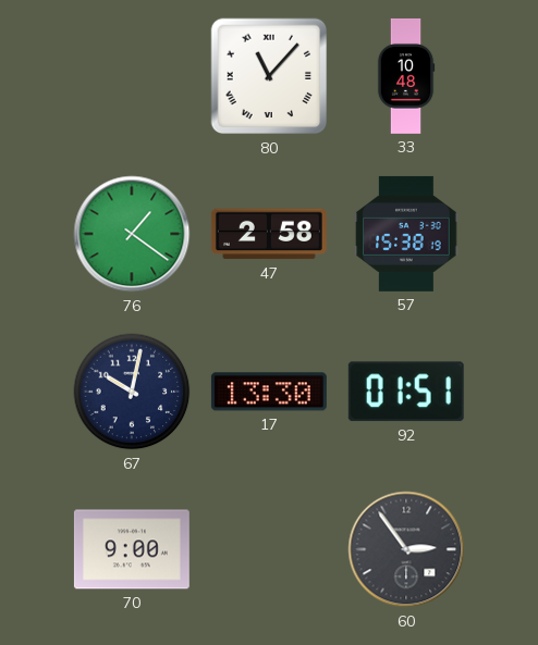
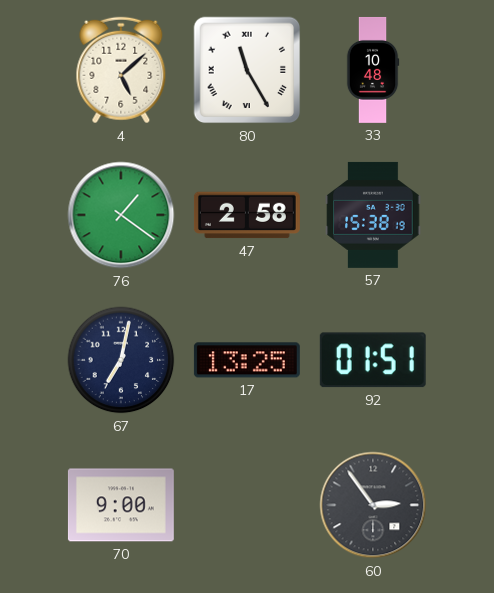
4: none -> 5:08 (121, 70)
80: 11:07 -> 11:25 (247, 70)
67: 10:02 -> 7:02 (121, 360)
17: 13:30 -> 13:25 (247, 360)
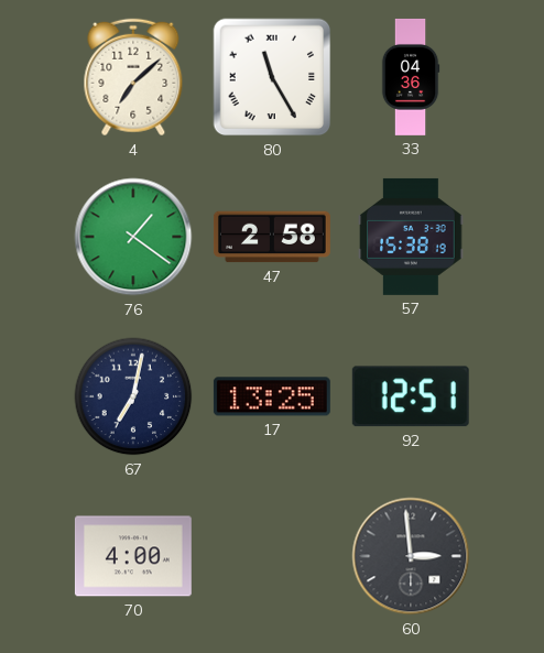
4: 5:08 -> 7:08 (133, 77)
33: 10:48 -> 04:36 (411, 77)
92: 01:51 -> 12:51 (411, 396)
70: 9:00 -> 4:00 (133, 556)
60: 2:54 -> 2:59 (411, 556)
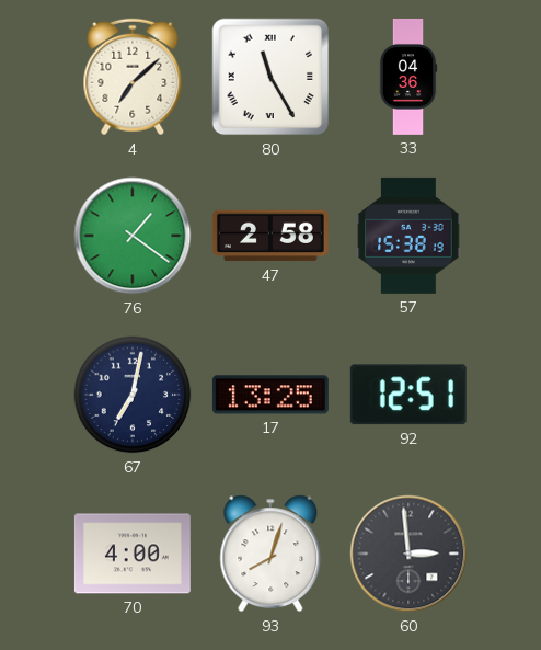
93: none -> 8:03 (270, 554)
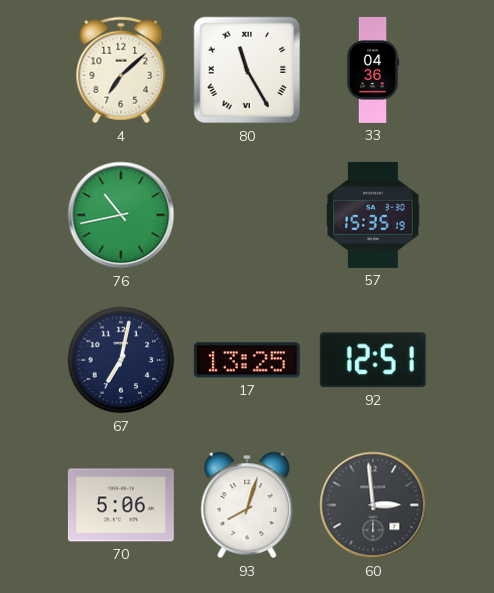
76: 1:21 -> 10:43 (121, 215)
47: 2:58 -> none (270, 236)
57: 15:38 -> 15:35 (373, 215)
70: 4:00 -> 5:06 (121, 505)
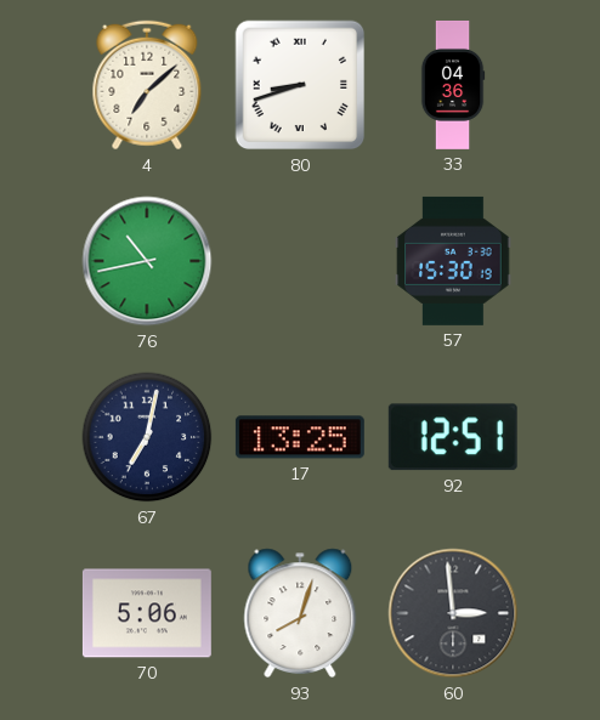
80: 11:25 -> 8:42 (300, 85)
57: 15:35 -> 15:30 (453, 261)
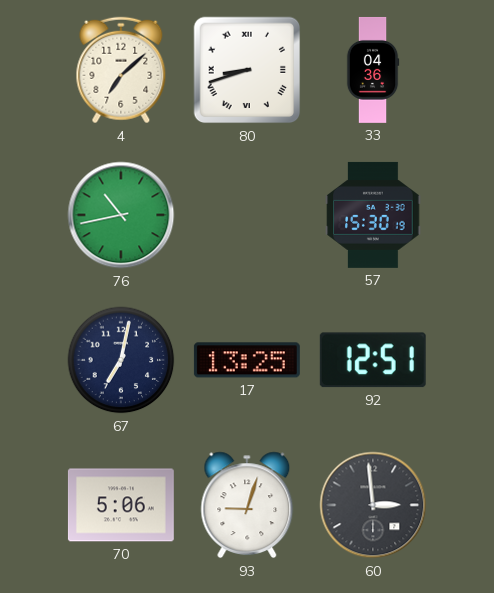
93: 8:03 -> 9:03 (247, 505)
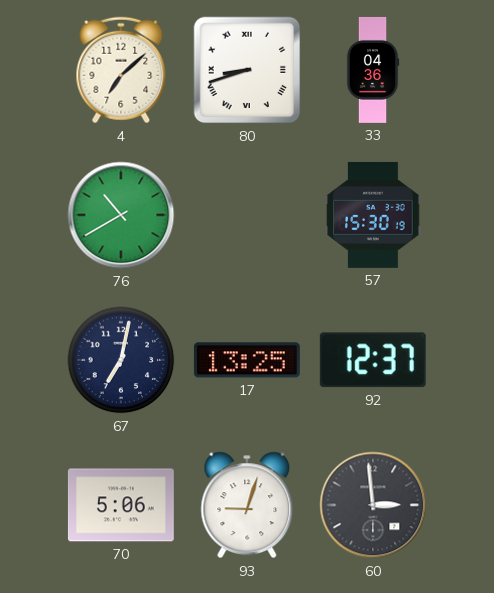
76: 10:43 -> 10:40 (121, 215)
92: 12:51 -> 12:37 (373, 360)
